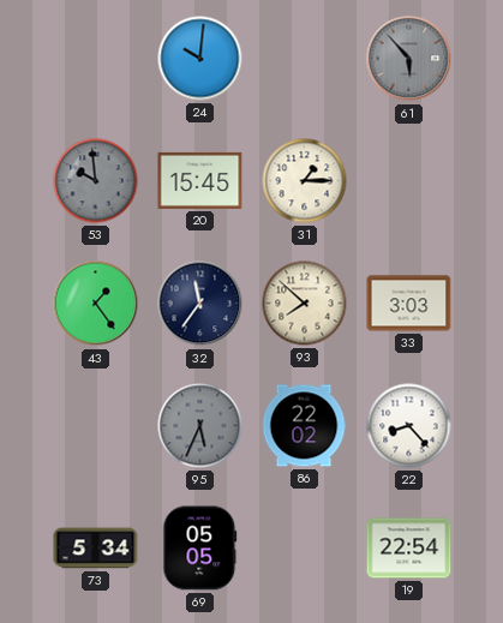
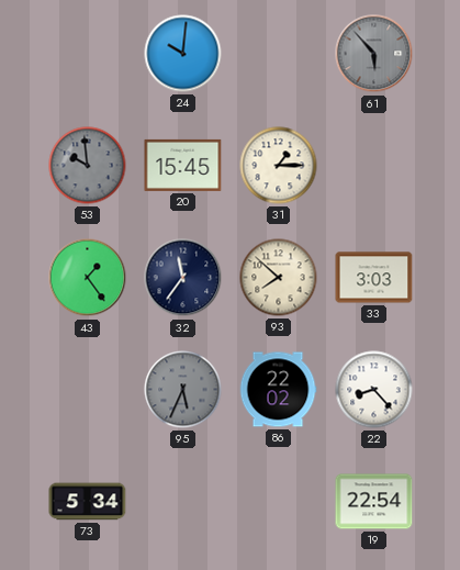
69: 05:05 -> none (200, 549)
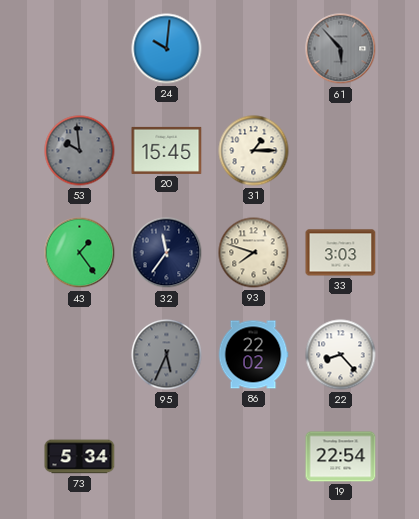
93: 7:52 -> 7:48 (254, 253)
